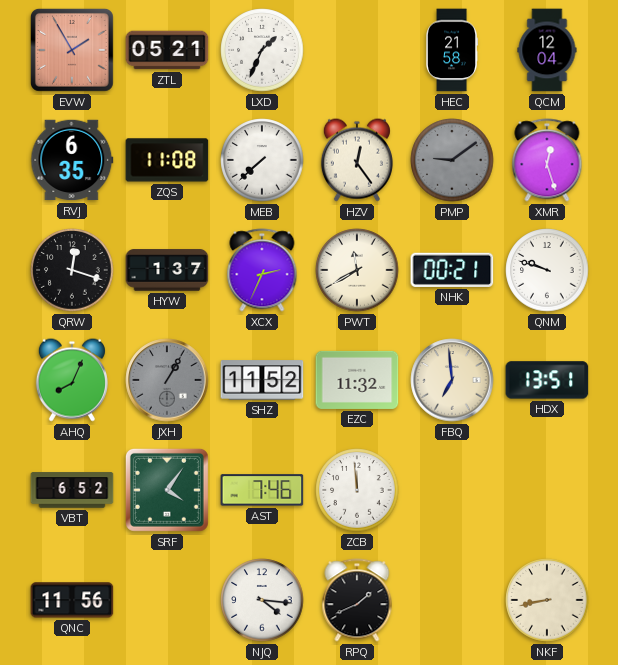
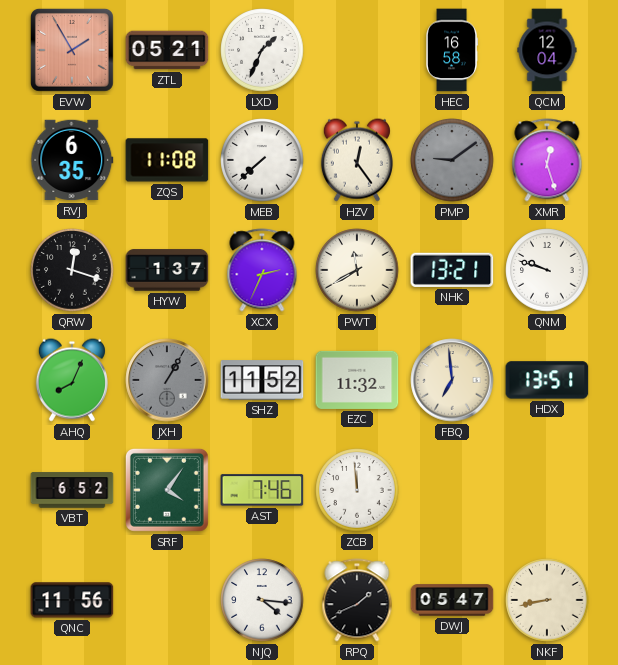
HEC: 21:58 -> 16:58 (453, 50)
NHK: 00:21 -> 13:21 (452, 270)
DWJ: none -> 05:47 (452, 600)
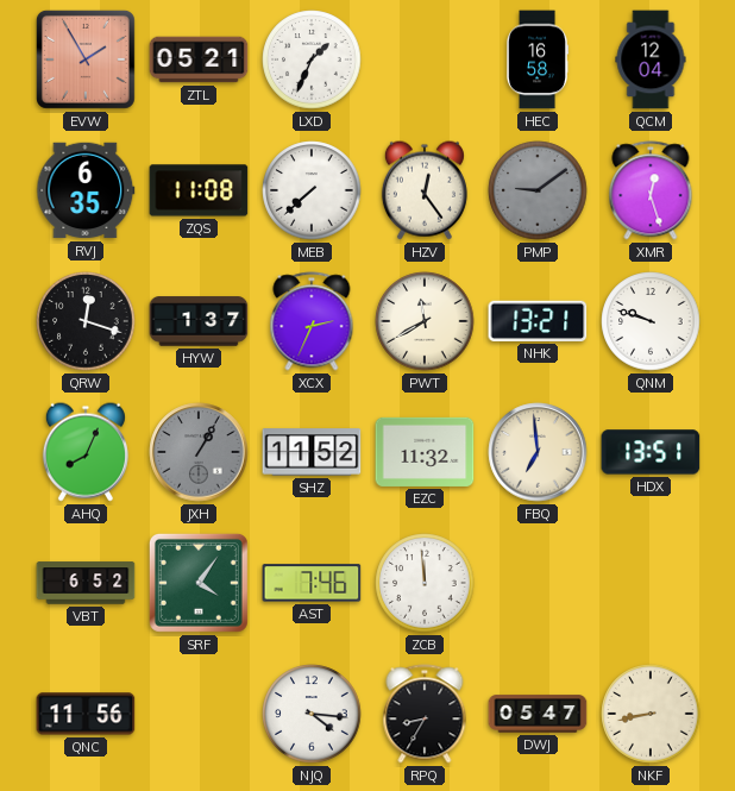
RPQ: 1:41 -> 8:35 (425, 714)
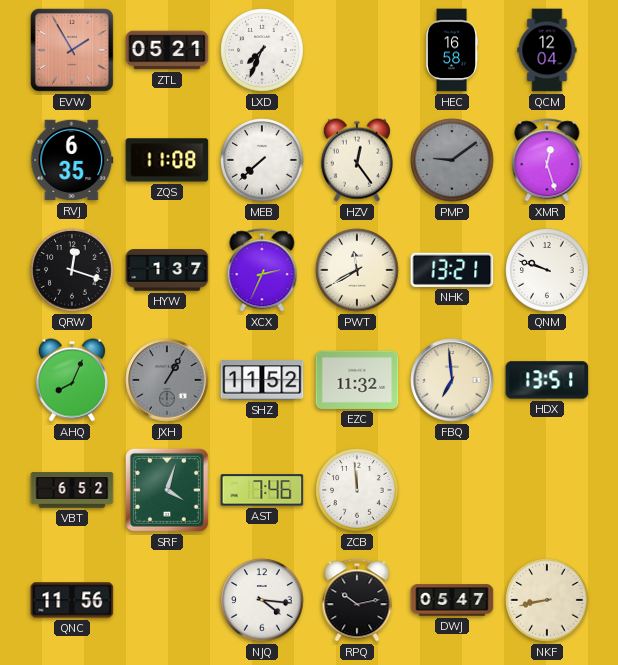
LXD: 1:34 -> 7:34 (262, 50)
SRF: 4:06 -> 4:03 (167, 490)
RPQ: 8:35 -> 10:13 (357, 600)
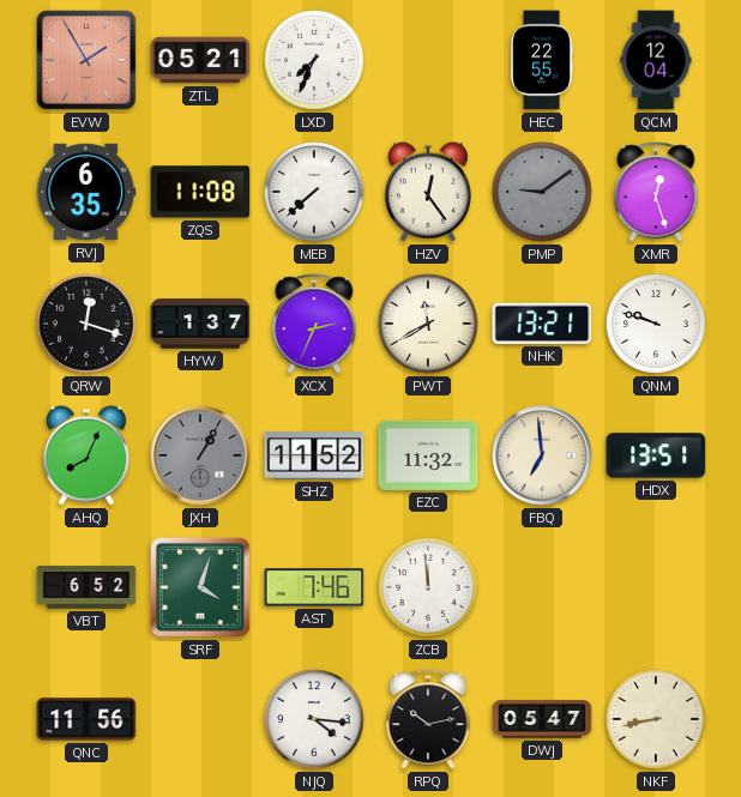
HEC: 16:58 -> 22:55 (543, 60)
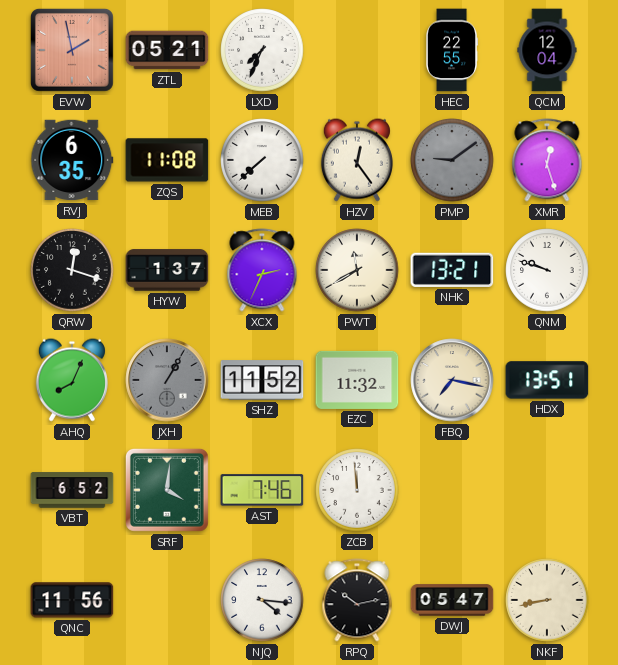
EVW: 1:55 -> 1:58 (72, 50)
FBQ: 6:59 -> 7:17 (452, 380)
SRF: 4:03 -> 4:01 (167, 490)
